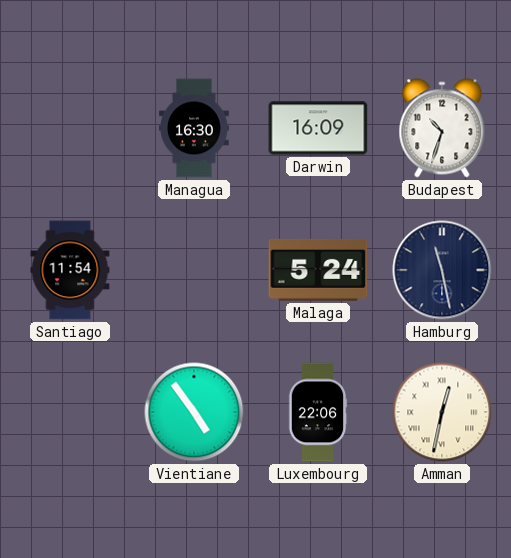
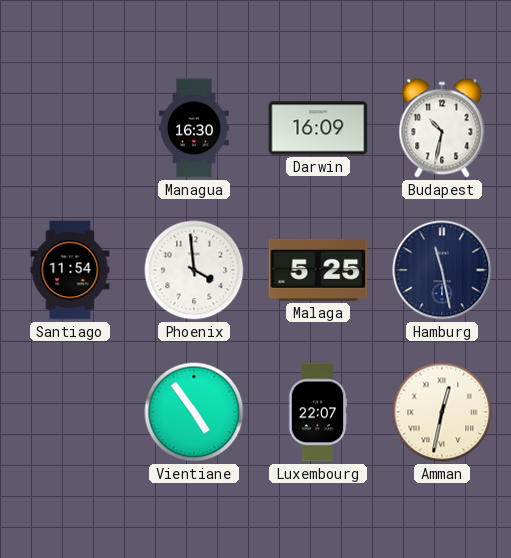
Budapest: 10:33 -> 10:32 (442, 128)
Phoenix: none -> 3:59 (194, 270)
Malaga: 5:24 -> 5:25 (318, 270)
Luxembourg: 22:06 -> 22:07 (318, 412)
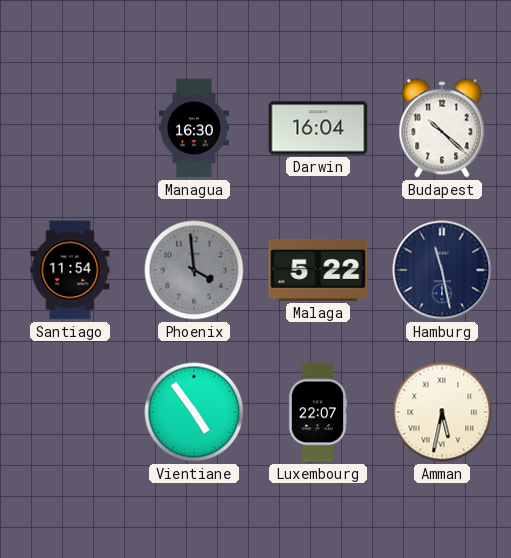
Darwin: 16:09 -> 16:04 (318, 128)
Budapest: 10:32 -> 10:22 (442, 128)
Phoenix dial: white -> grey (194, 270)
Malaga: 5:25 -> 5:22 (318, 270)
Amman: 12:32 -> 5:32 (442, 412)
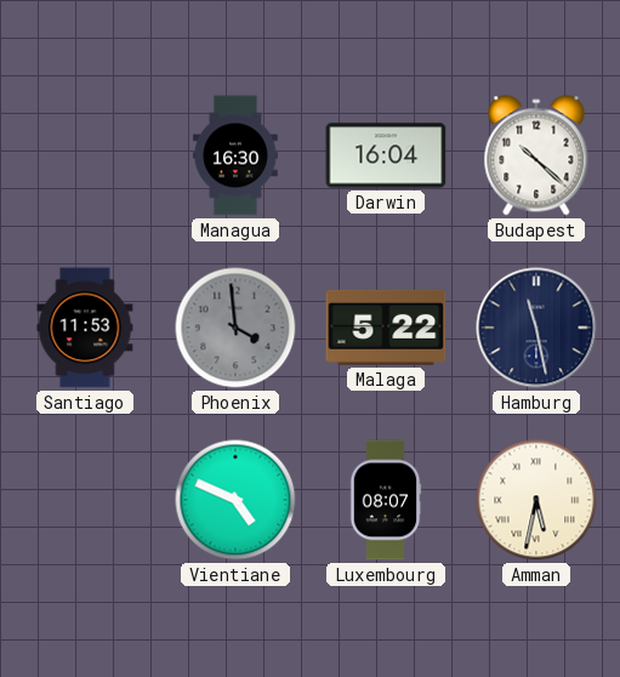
Santiago: 11:54 -> 11:53 (85, 328)
Vientiane: 4:54 -> 4:49 (235, 500)
Luxembourg: 22:07 -> 08:07 (386, 500)
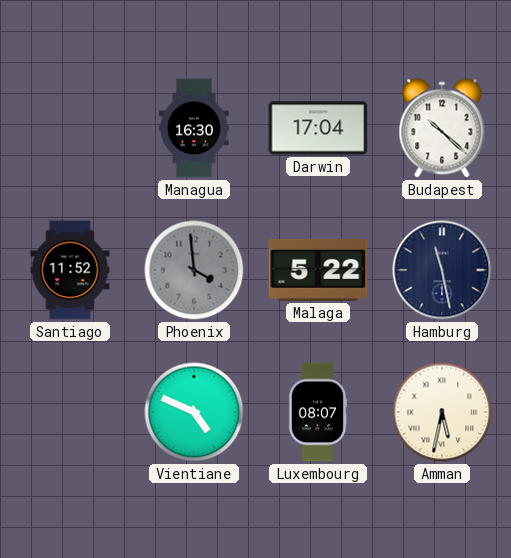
Darwin: 16:04 -> 17:04 (318, 128)
Santiago: 11:53 -> 11:52 (70, 270)
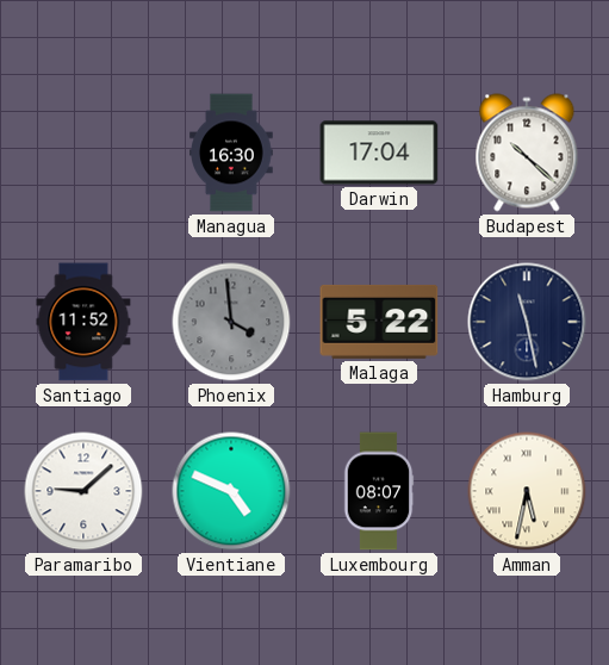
Paramaribo: none -> 9:08 (83, 491)
